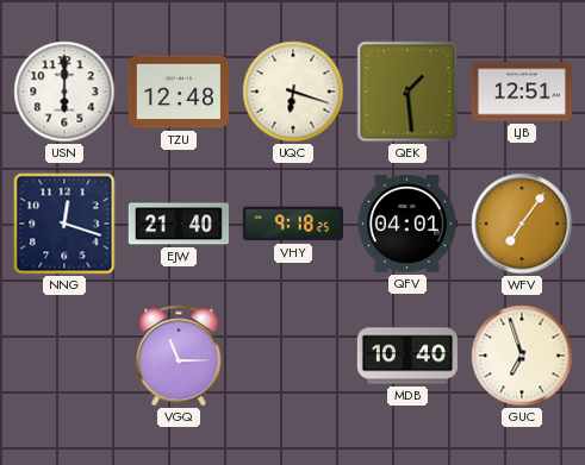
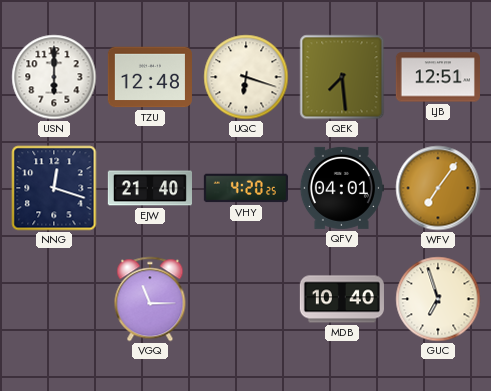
QEK: 1:29 -> 7:29 (342, 77)
VHY: 9:18 -> 4:20 (246, 188)
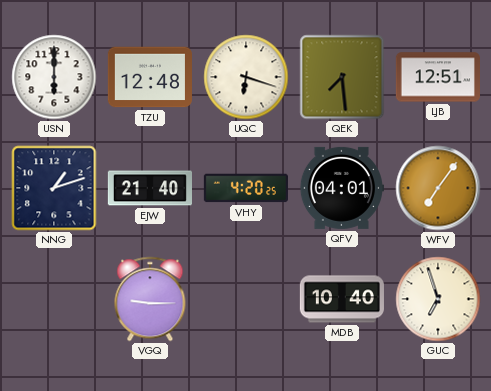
NNG: 12:18 -> 1:12 (54, 188)
VGQ: 11:15 -> 9:15 (150, 299)
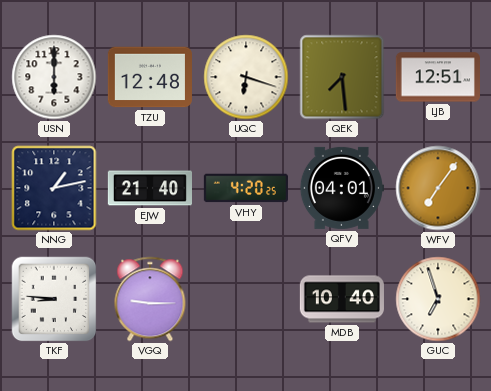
NNG: 1:12 -> 1:13 (54, 188)
TKF: none -> 8:46 (54, 299)
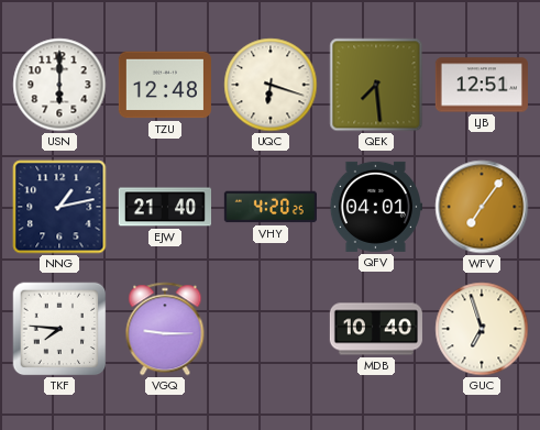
TKF: 8:46 -> 7:46 (59, 329)
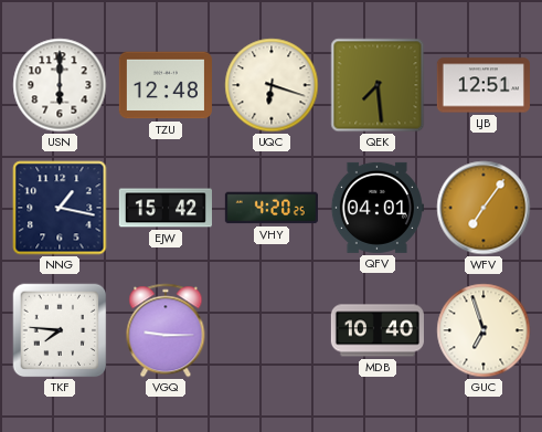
NNG: 1:13 -> 1:17 (60, 208)
EJW: 21:40 -> 15:42 (164, 208)
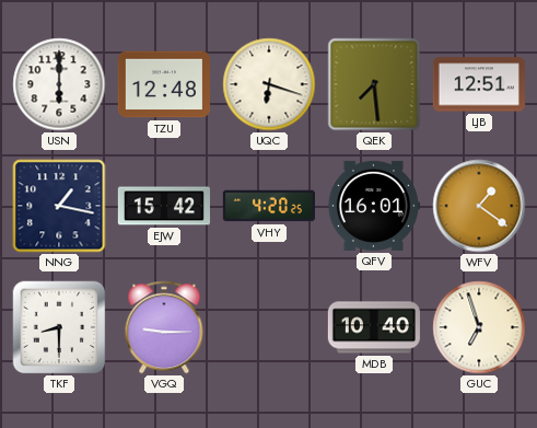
QFV: 04:01 -> 16:01 (373, 206)
WFV: 7:06 -> 1:21 (479, 206)
TKF: 7:46 -> 8:30 (59, 327)
